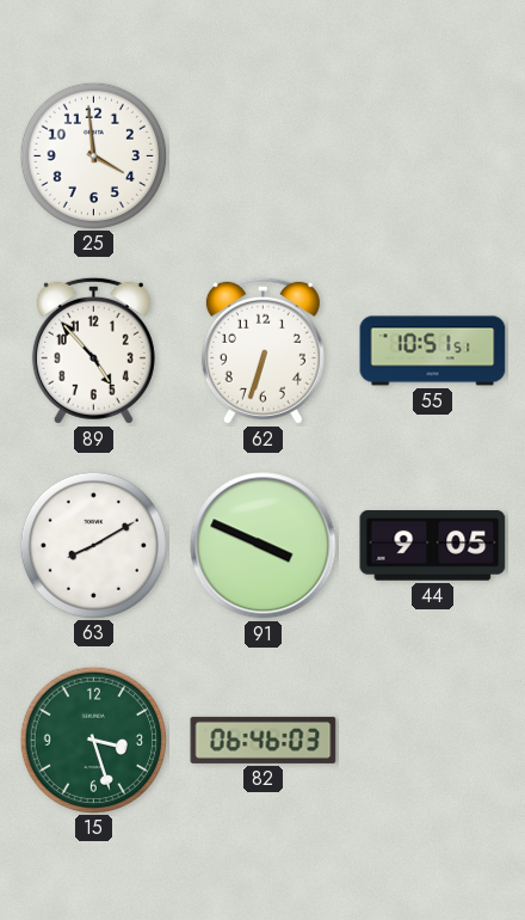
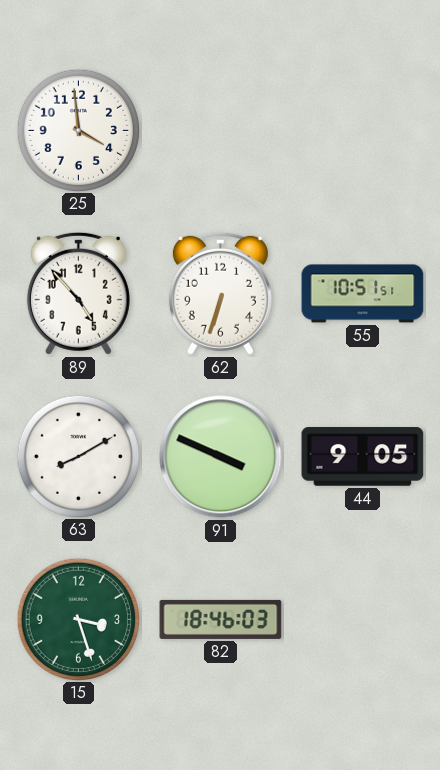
82: 06:46 -> 18:46 (221, 619)
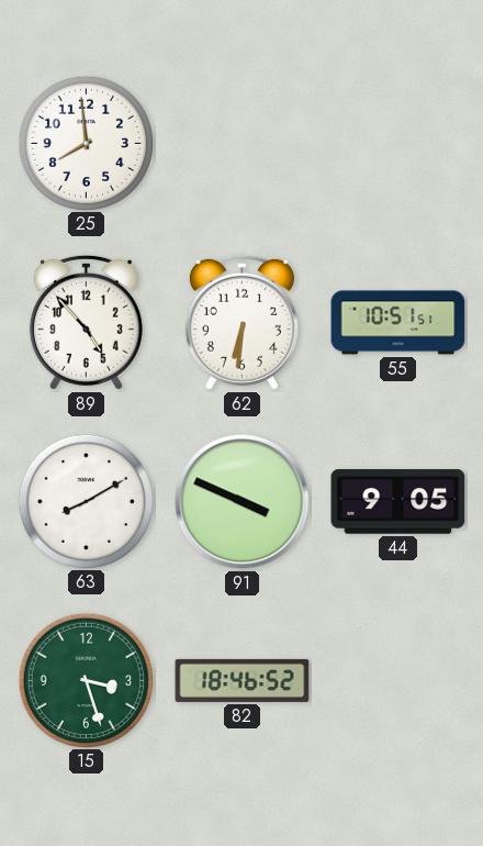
25: 3:59 -> 7:59 (86, 143)
62: 6:33 -> 6:31 (241, 322)
82: 18:46:03 -> 18:46:52 (243, 680)
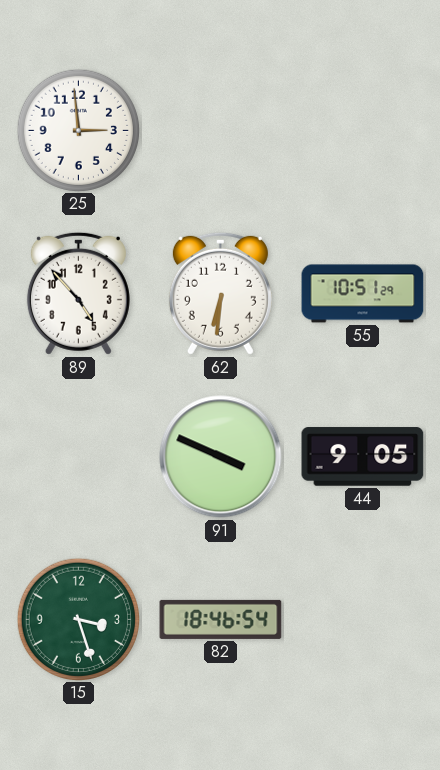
25: 7:59 -> 2:59 (78, 130)
55: 10:51:51 -> 10:51:29 (363, 294)
63: 8:10 -> none (86, 501)
82: 18:46:52 -> 18:46:54 (221, 619)
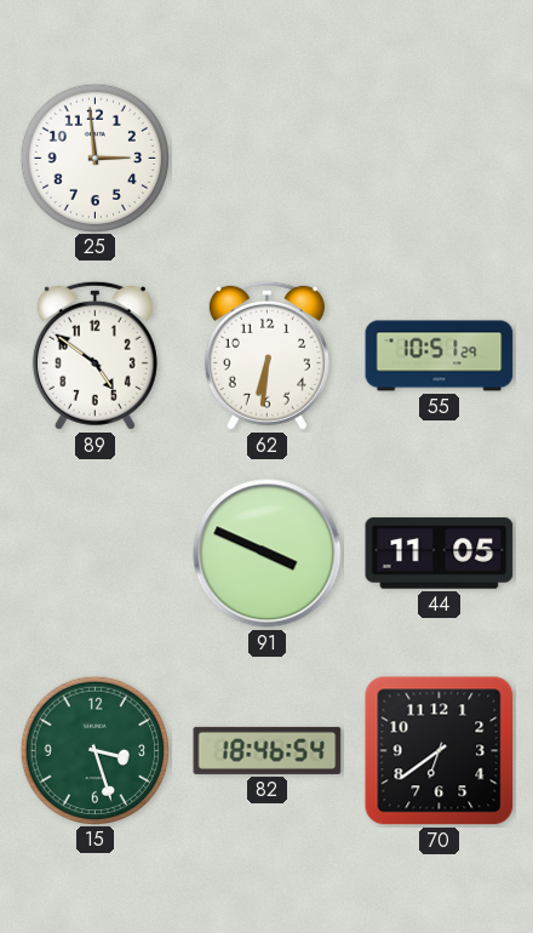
89: 4:53 -> 4:51 (94, 355)
44: 9:05 -> 11:05 (440, 554)
70: none -> 6:39 (440, 751)
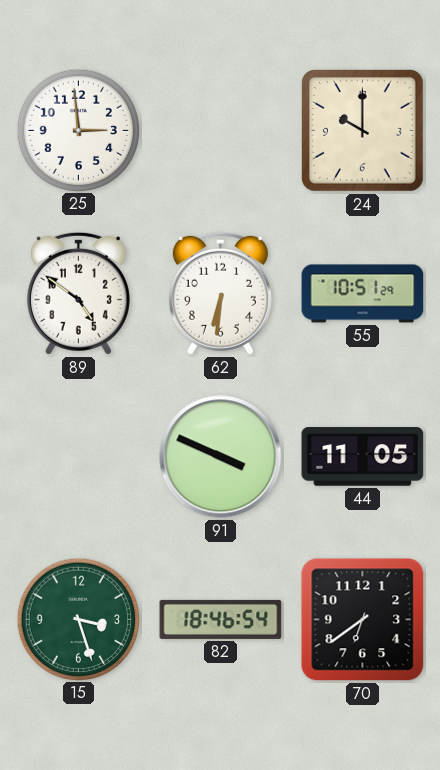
24: none -> 10:00 (363, 131)
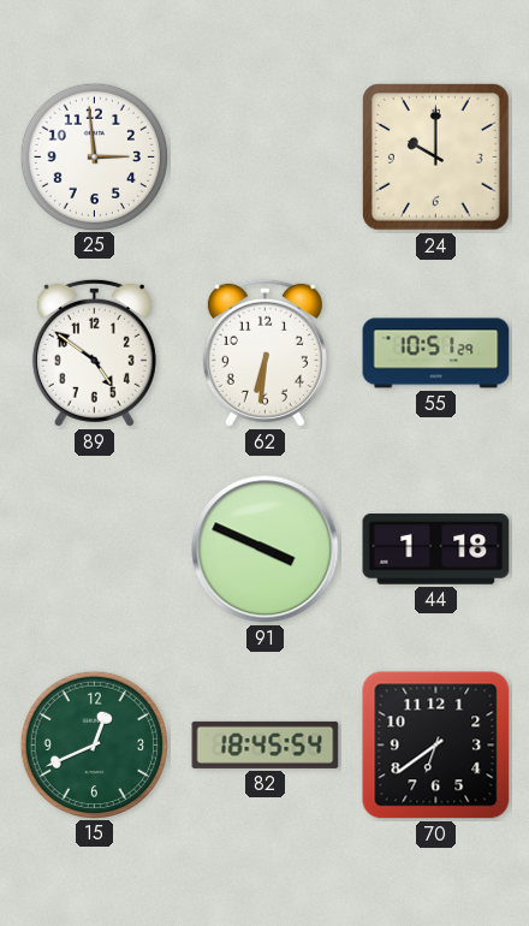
44: 11:05 -> 1:18 (436, 550)
15: 3:27 -> 12:41 (94, 744)
82: 18:46 -> 18:45 (266, 744)
